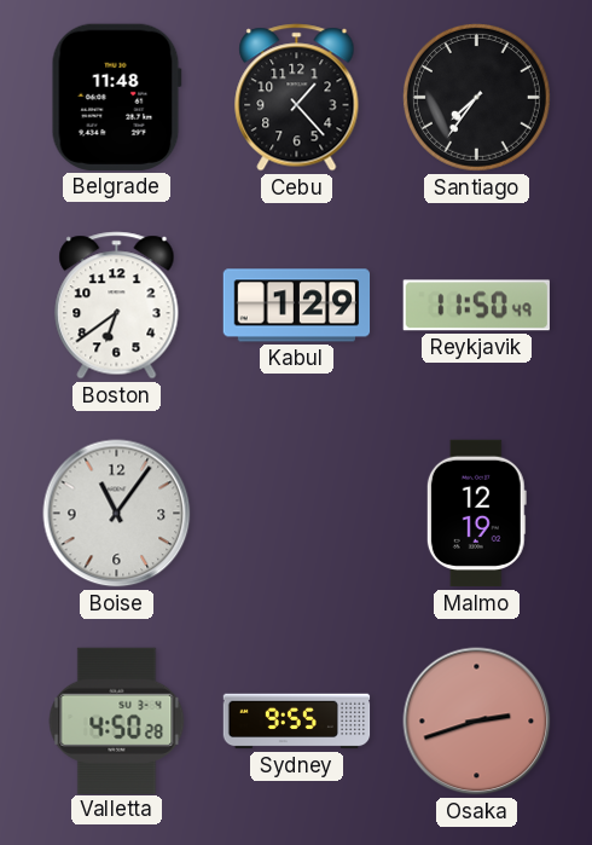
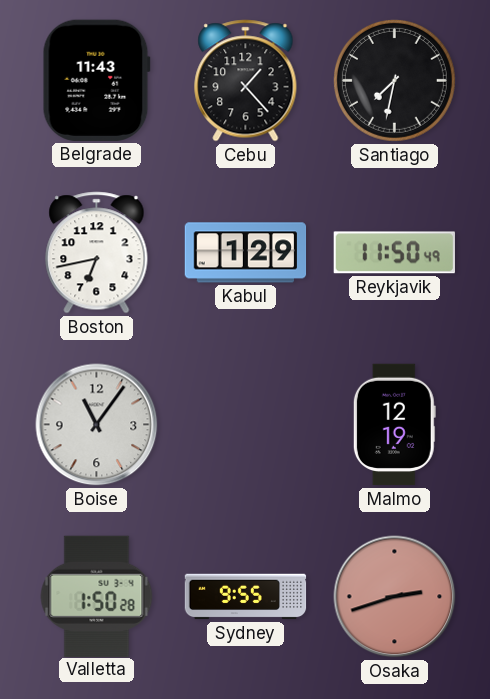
Belgrade: 11:48 -> 11:43 (96, 80)
Santiago: 7:36 -> 7:32 (394, 80)
Boston: 6:39 -> 6:43 (97, 253)
Valletta: 4:50 -> 1:50 (97, 596)
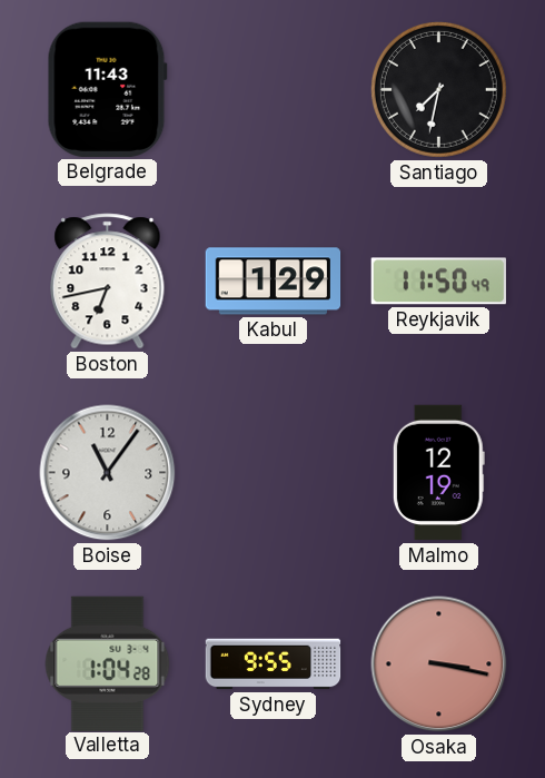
Cebu: 1:23 -> none (246, 81)
Valletta: 1:50 -> 1:04 (108, 663)
Osaka: 2:42 -> 3:17 (439, 664)
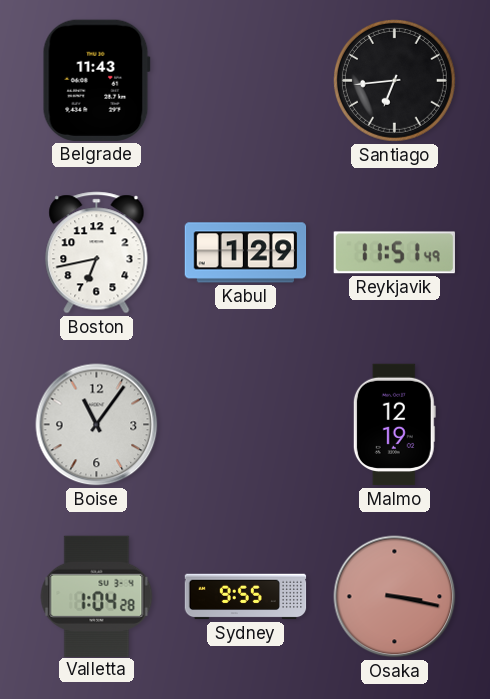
Santiago: 7:32 -> 6:44 (394, 80)
Reykjavik: 11:50 -> 11:51 (394, 253)
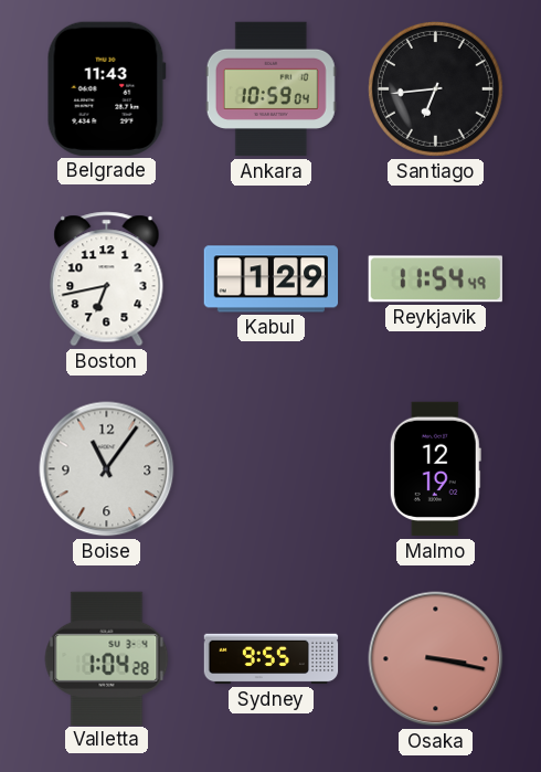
Ankara: none -> 10:59 (270, 89)
Reykjavik: 11:51 -> 11:54 (435, 279)
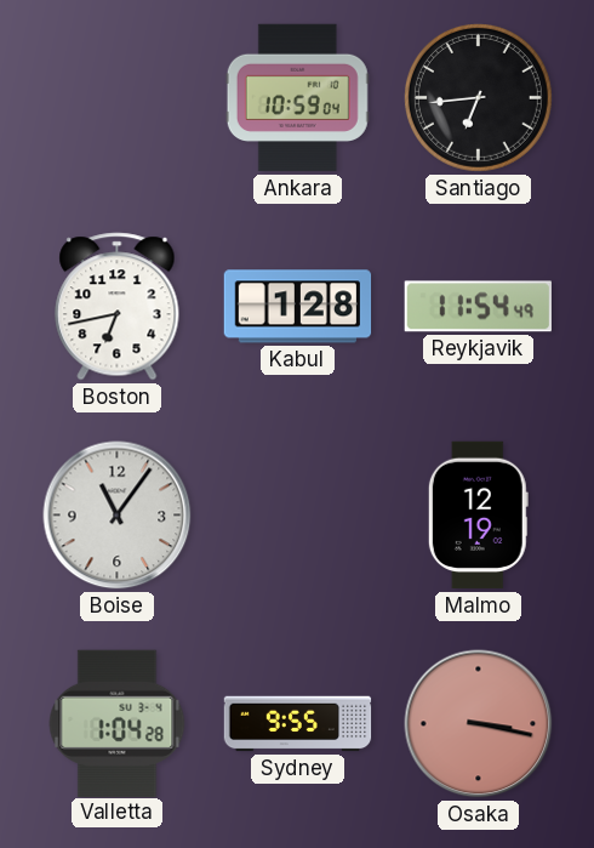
Belgrade: 11:43 -> none (106, 88)
Kabul: 1:29 -> 1:28 (298, 307)
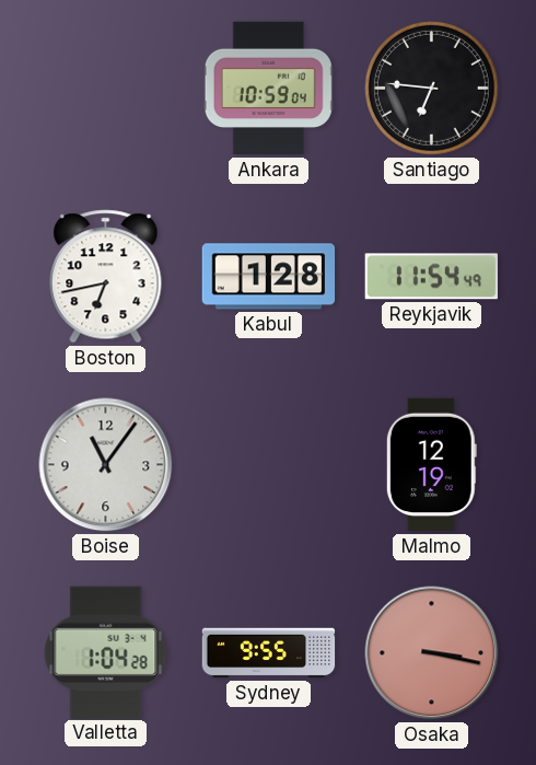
Santiago: 6:44 -> 6:46 (431, 88)
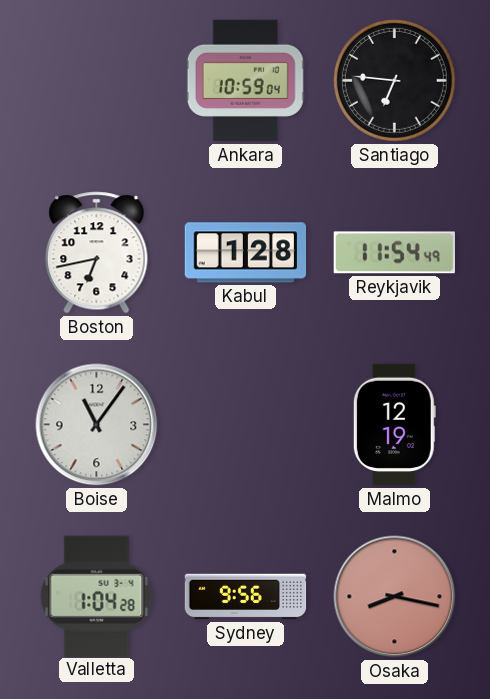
Sydney: 9:55 -> 9:56 (246, 597)
Osaka: 3:17 -> 8:17 (395, 597)
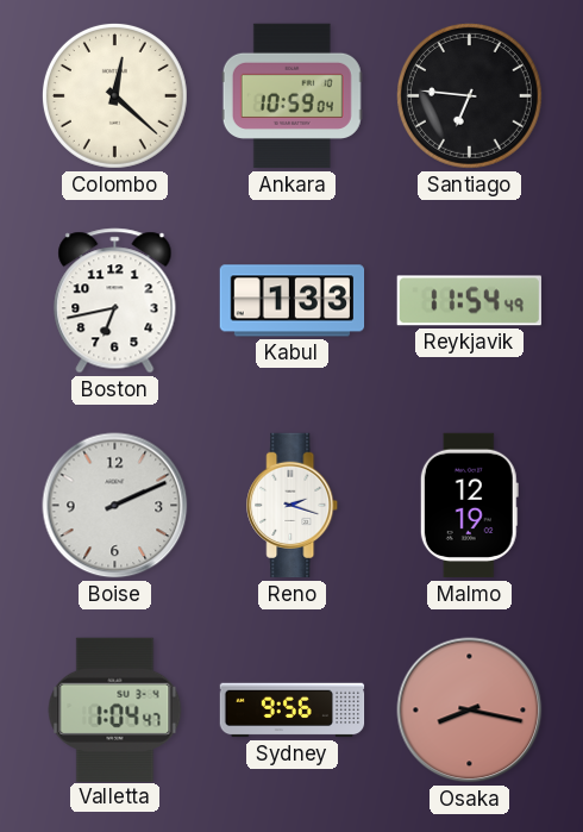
Colombo: none -> 12:22 (114, 95)
Kabul: 1:28 -> 1:33 (293, 301)
Boise: 11:06 -> 2:11 (115, 506)
Reno: none -> 2:18 (293, 506)
Valletta: 1:04:28 -> 1:04:47 (115, 709)
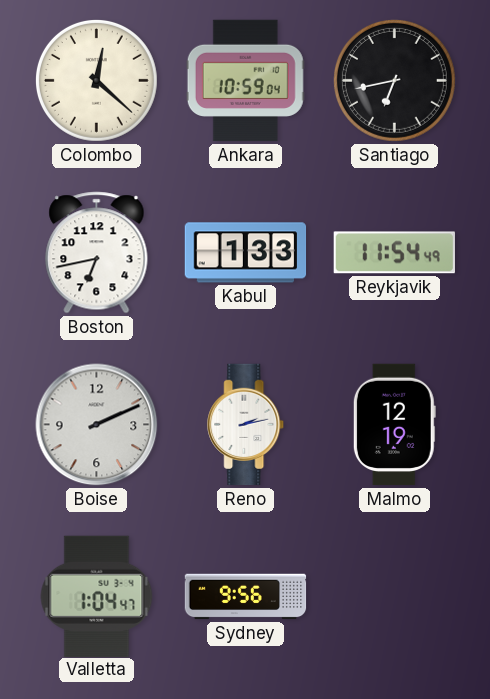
Santiago: 6:46 -> 6:43 (394, 80)
Reno: 2:18 -> 2:13 (246, 425)
Osaka: 8:17 -> none (470, 711)
